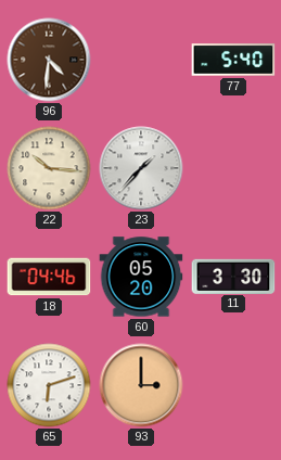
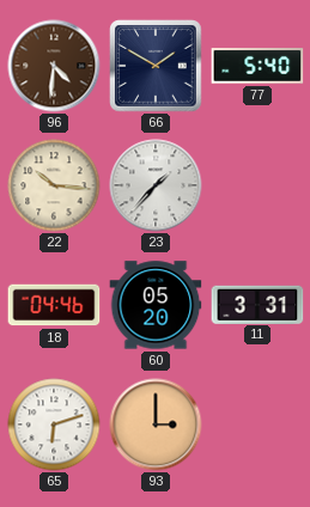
66: none -> 1:50 (156, 66)
11: 3:30 -> 3:31 (257, 304)
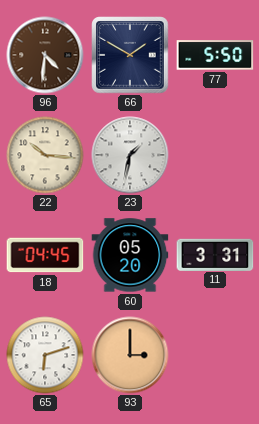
77: 5:40 -> 5:50 (215, 55)
23: 1:37 -> 1:32 (130, 155)
18: 04:46 -> 04:45 (45, 255)
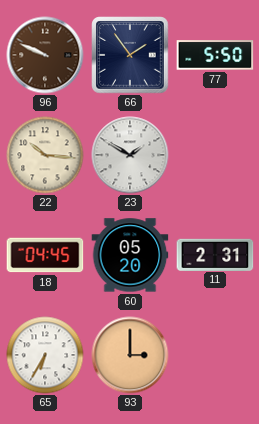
96: 4:31 -> 9:49 (45, 55)
66: 1:50 -> 1:54 (130, 55)
23: 1:32 -> 1:50 (130, 155)
11: 3:31 -> 2:31 (215, 254)
65: 6:12 -> 6:35 (45, 355)
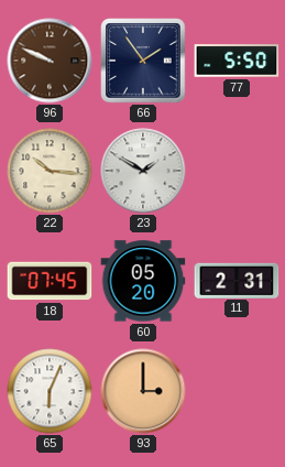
18: 04:45 -> 07:45 (50, 281)
65: 6:35 -> 6:04 (50, 391)
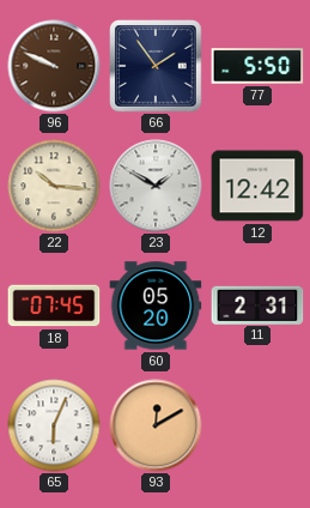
12: none -> 12:42 (257, 186)
93: 3:00 -> 12:10 (156, 425)
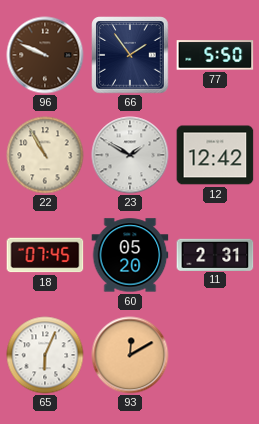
22: 10:16 -> 10:55 (45, 155)
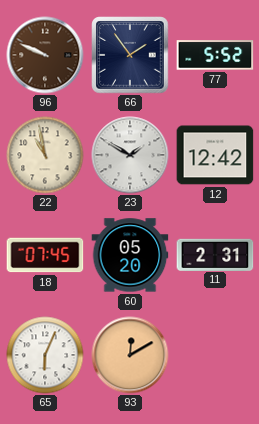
77: 5:50 -> 5:52 (215, 55)
22: 10:55 -> 10:58 (45, 155)
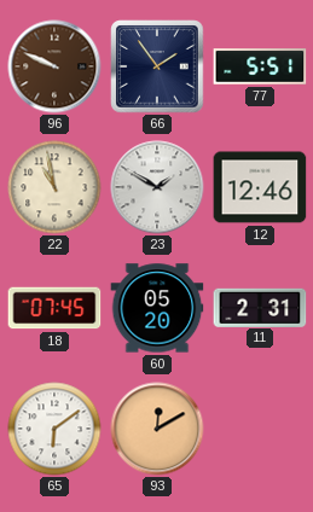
77: 5:52 -> 5:51 (260, 66)
12: 12:42 -> 12:46 (260, 187)
65: 6:04 -> 6:09 (54, 429)
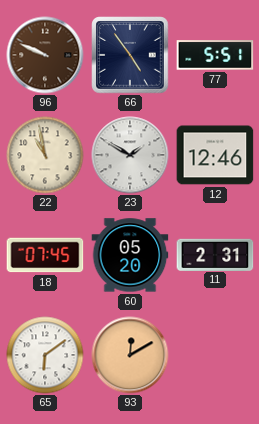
66: 1:54 -> 4:54 (130, 55)
